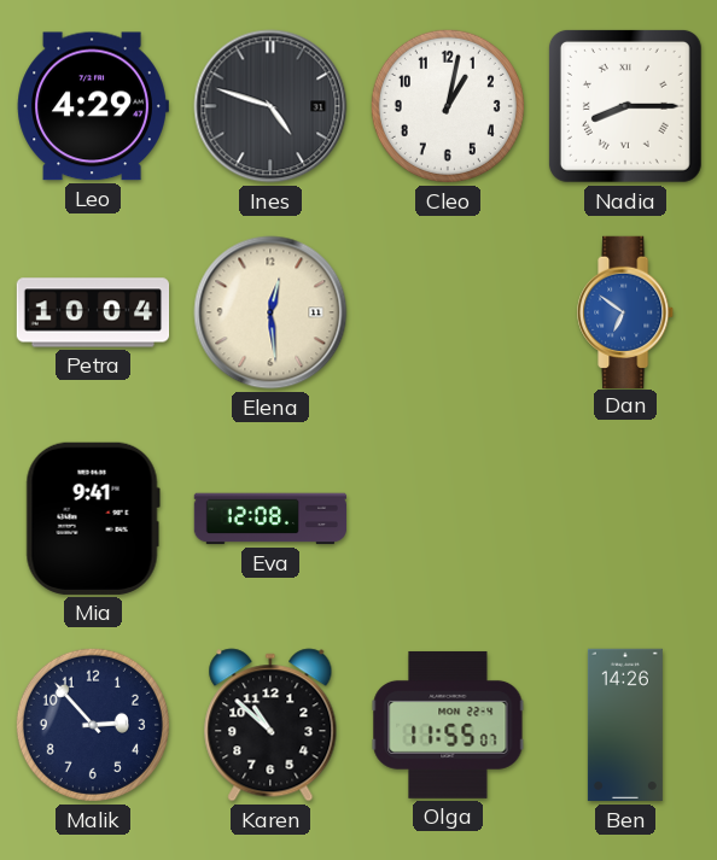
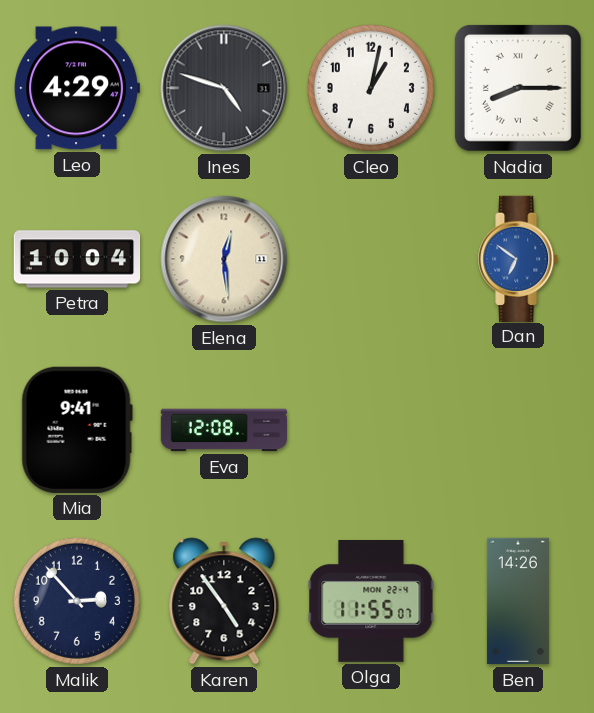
Karen: 10:52 -> 4:54 (224, 601)
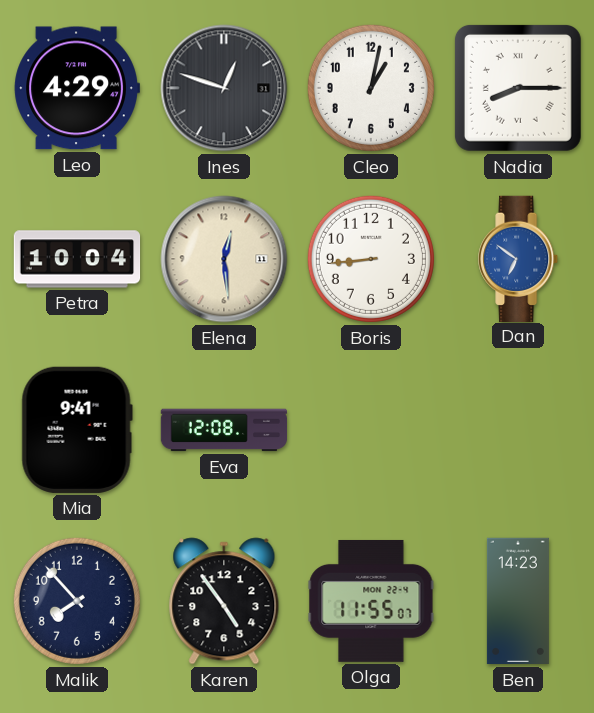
Ines: 4:48 -> 12:48 (224, 88)
Boris: none -> 8:44 (371, 259)
Malik: 2:53 -> 7:53 (77, 601)
Ben: 14:26 -> 14:23 (518, 601)
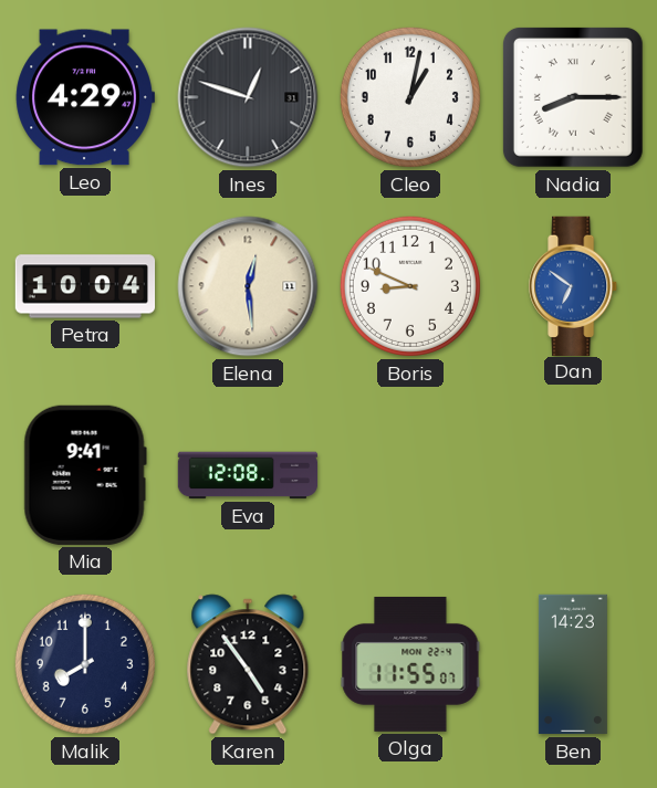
Boris: 8:44 -> 8:49 (410, 286)
Malik: 7:53 -> 8:00 (85, 664)
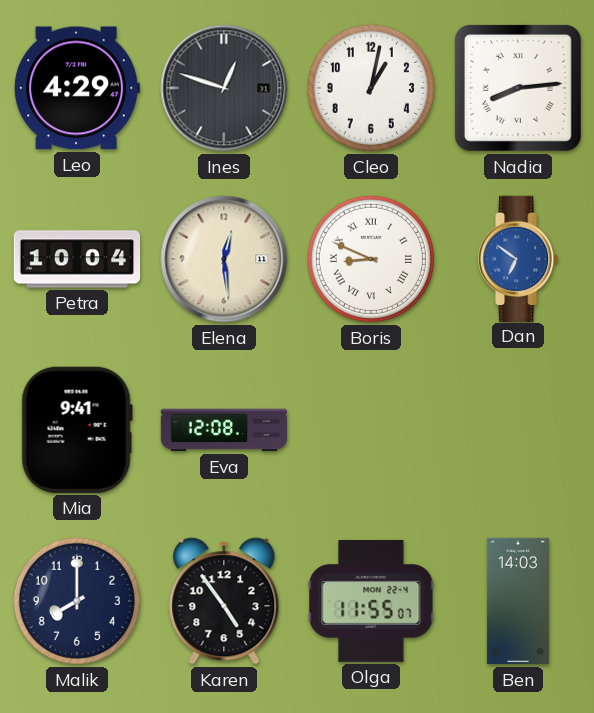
Nadia: 8:15 -> 8:14 (518, 88)
Boris numerals: Arabic -> Roman (371, 259)
Ben: 14:23 -> 14:03 (518, 601)
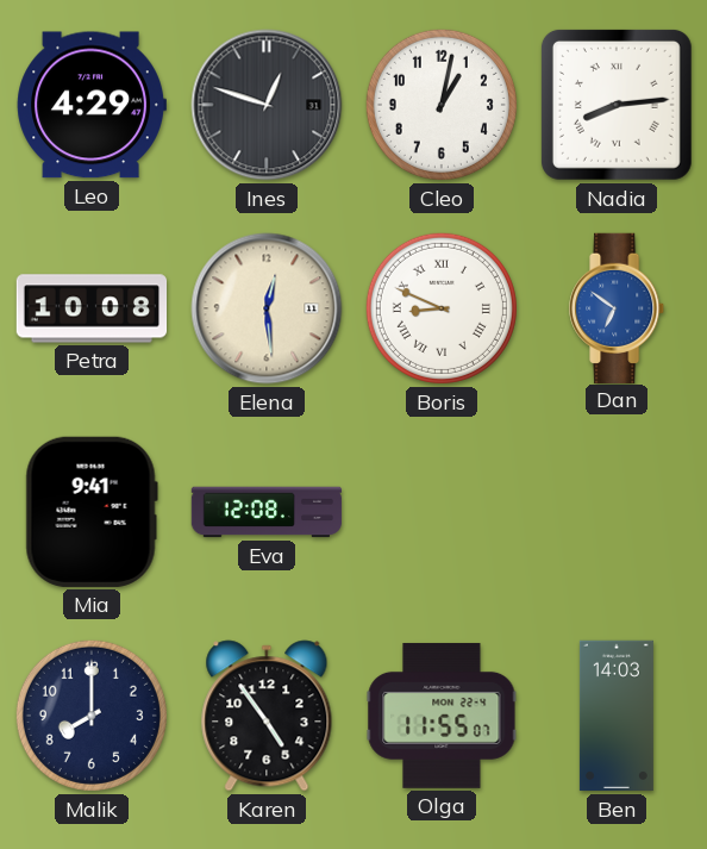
Petra: 10:04 -> 10:08 (92, 308)
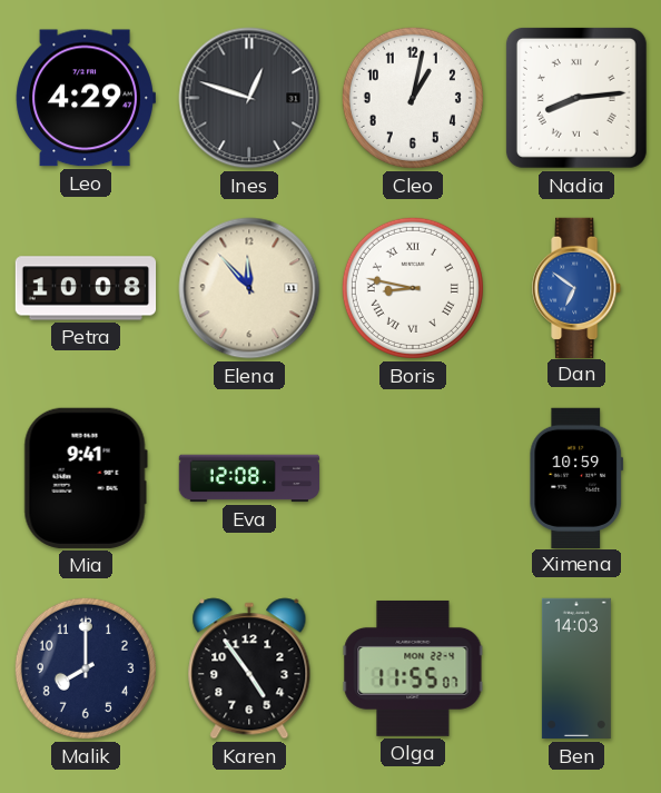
Elena: 12:29 -> 11:53 (249, 288)
Boris: 8:49 -> 8:47 (413, 288)
Ximena: none -> 10:59 (576, 477)
